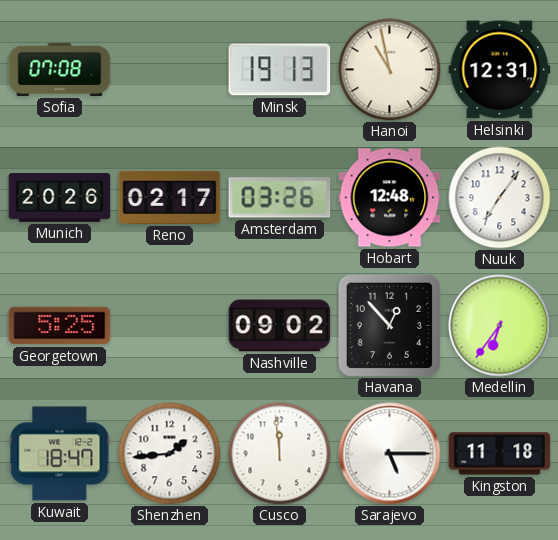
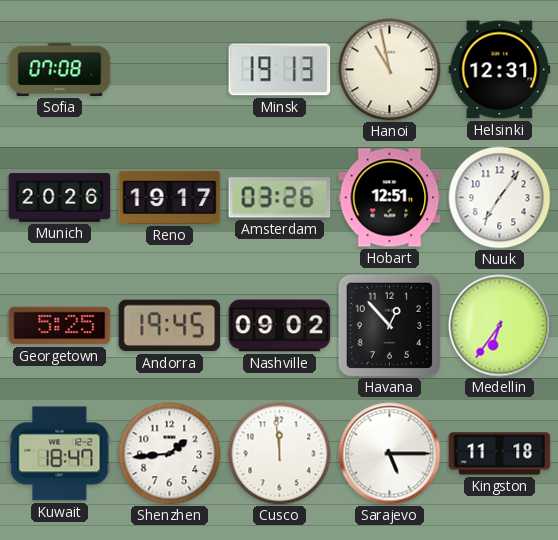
Reno: 02:17 -> 19:17 (170, 197)
Hobart: 12:48 -> 12:51 (390, 198)
Andorra: none -> 19:45 (170, 326)
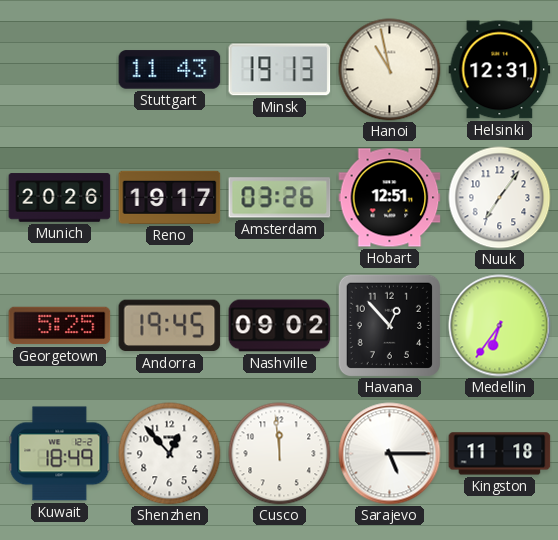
Sofia: 07:08 -> none (60, 69)
Stuttgart: none -> 11:43 (170, 70)
Kuwait: 18:47 -> 18:49 (60, 454)
Shenzhen: 1:44 -> 12:53 (170, 454)
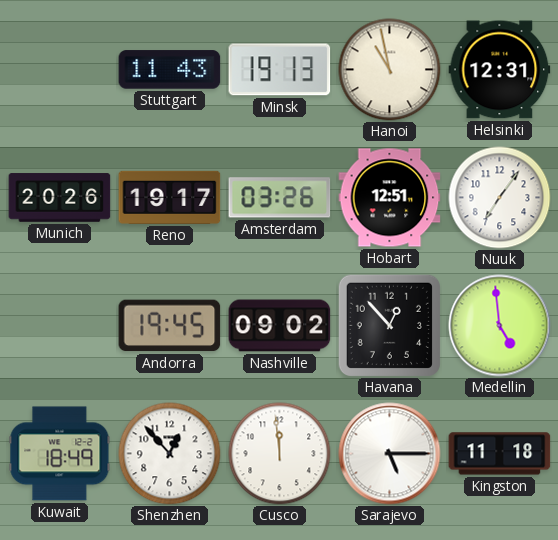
Georgetown: 5:25 -> none (60, 326)
Medellin: 6:36 -> 4:59 (500, 326)
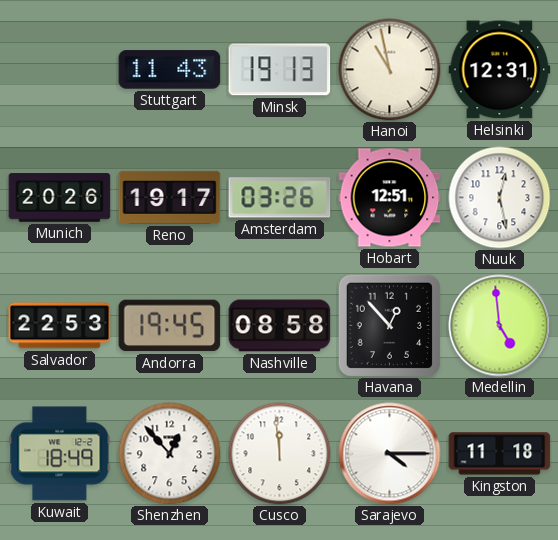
Nuuk: 7:06 -> 12:28 (500, 198)
Salvador: none -> 22:53 (60, 326)
Nashville: 09:02 -> 08:58 (280, 326)
Sarajevo: 5:15 -> 4:15 (390, 454)
